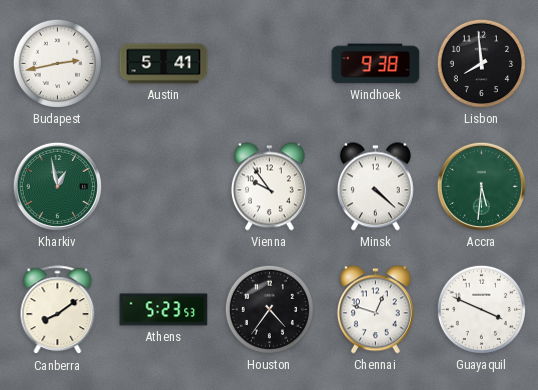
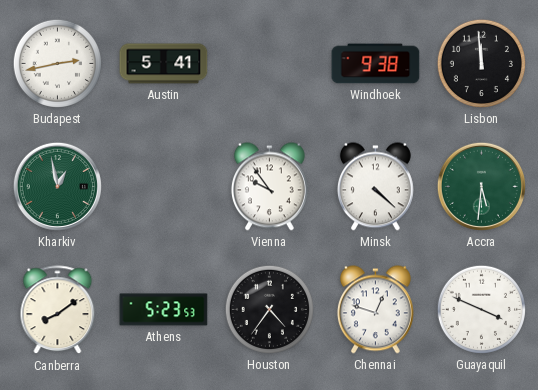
Lisbon: 7:59 -> 11:59 (481, 63)
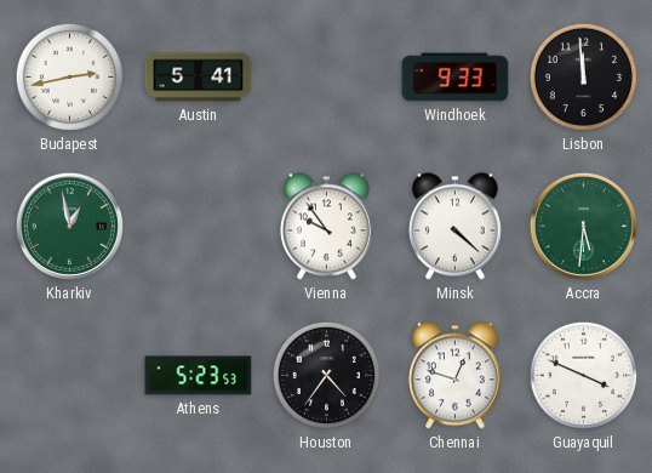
Windhoek: 9:38 -> 9:33 (456, 78)
Canberra: 8:09 -> none (58, 310)
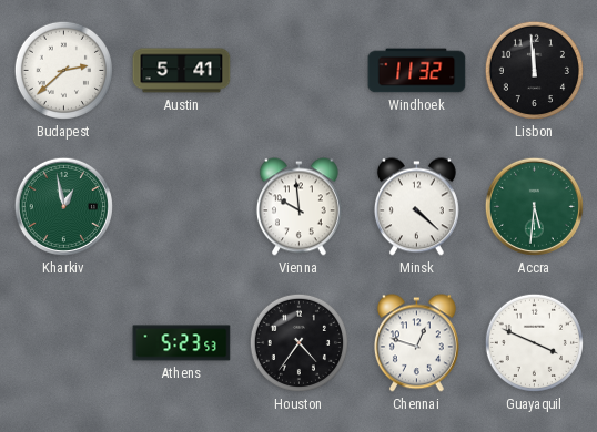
Budapest: 2:43 -> 2:38 (63, 70)
Windhoek: 9:33 -> 11:32 (417, 71)
Vienna: 9:54 -> 9:59 (298, 207)
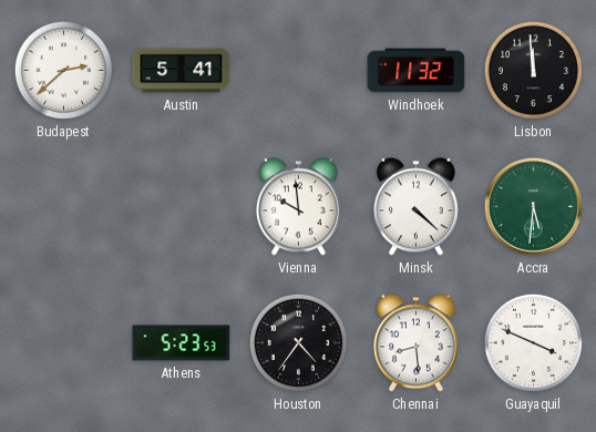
Kharkiv: 12:58 -> none (63, 206)
Chennai: 12:48 -> 8:29 (415, 343)
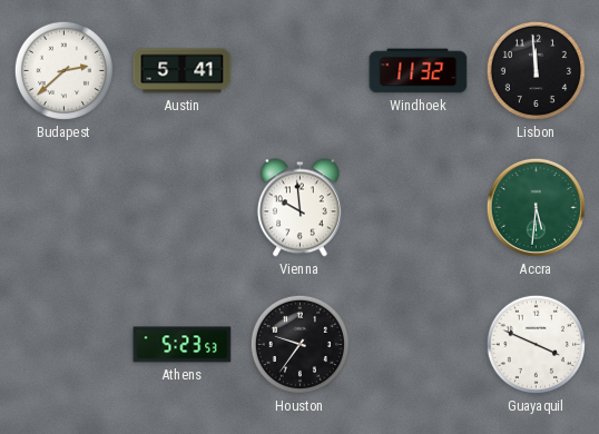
Minsk: 4:22 -> none (415, 207)
Houston: 4:36 -> 9:36 (299, 344)
Chennai: 8:29 -> none (415, 343)
